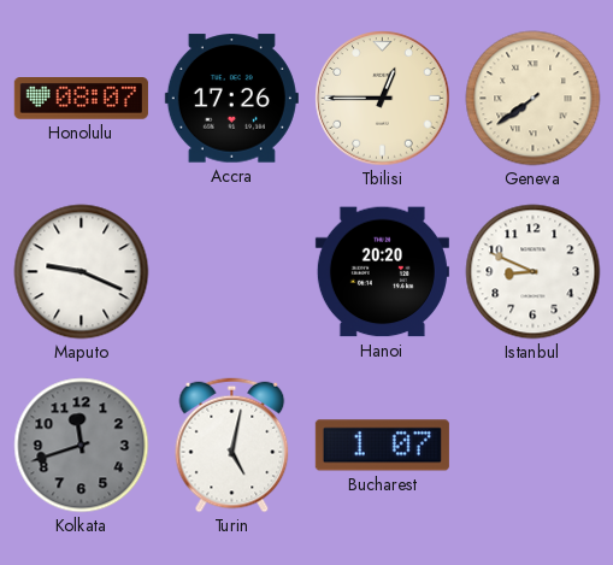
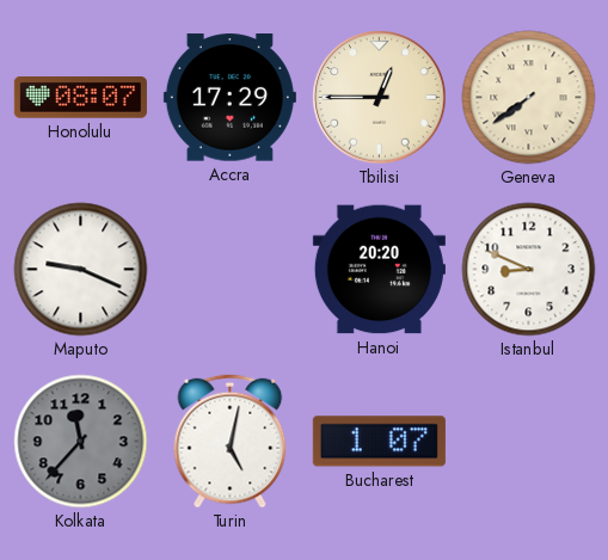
Accra: 17:26 -> 17:29 (229, 98)
Kolkata: 11:42 -> 11:37 (81, 442)
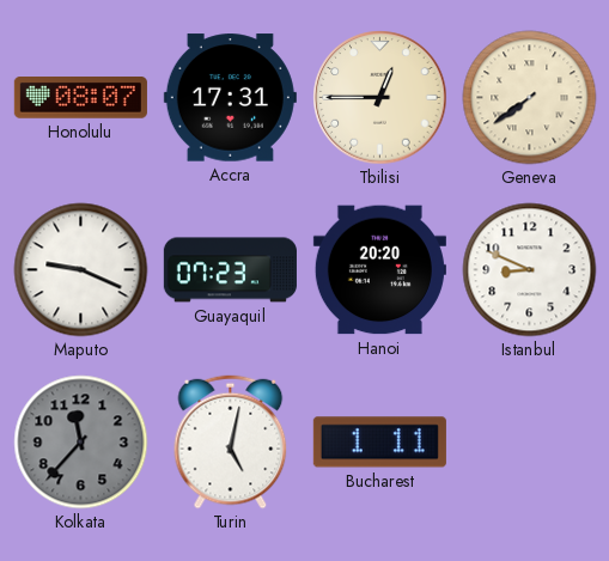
Accra: 17:29 -> 17:31 (230, 98)
Guayaquil: none -> 07:23 (230, 270)
Bucharest: 1:07 -> 1:11 (379, 443)
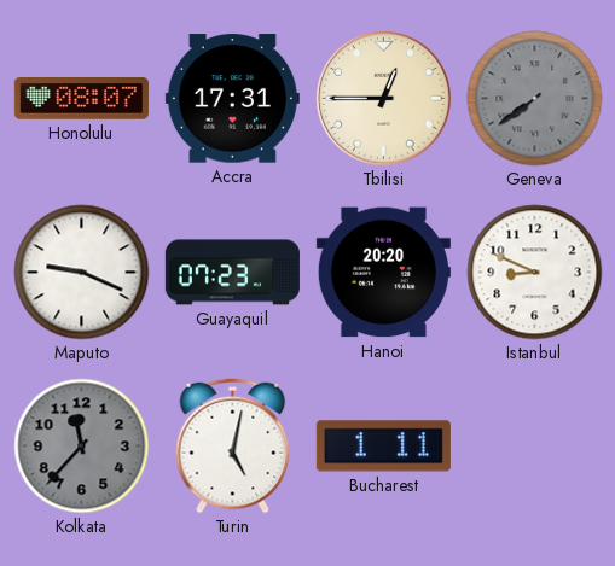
Geneva dial: cream -> grey (535, 99)
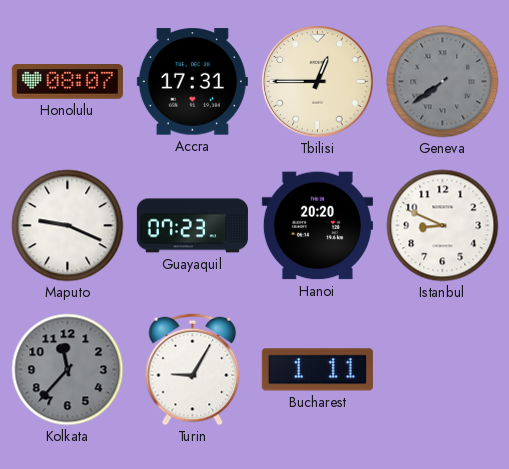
Turin: 5:02 -> 9:05 (193, 370)
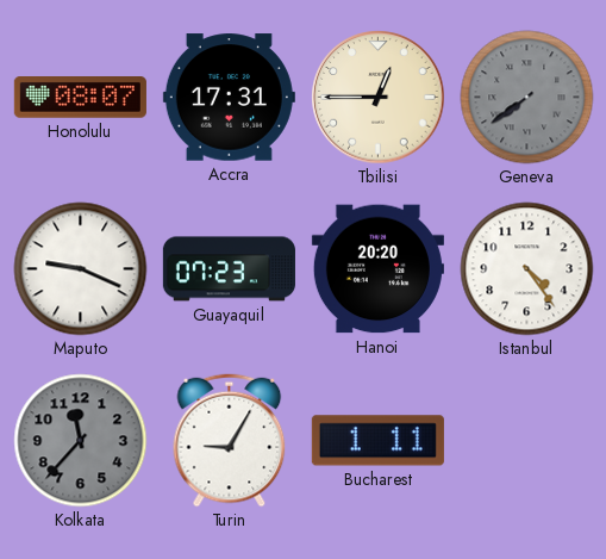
Istanbul: 8:49 -> 4:24 (527, 269)
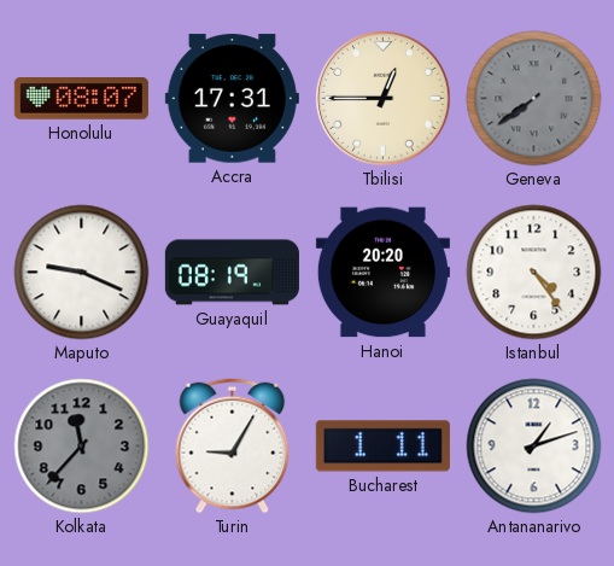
Guayaquil: 07:23 -> 08:19 (232, 273)
Antananarivo: none -> 1:12 (534, 447)
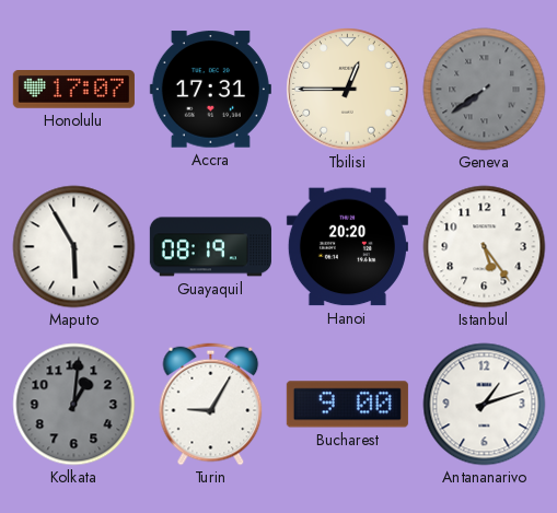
Honolulu: 08:07 -> 17:07 (73, 90)
Maputo: 9:19 -> 5:55 (74, 247)
Istanbul: 4:24 -> 5:24 (485, 247)
Kolkata: 11:37 -> 1:01 (74, 405)
Bucharest: 1:11 -> 9:00 (347, 405)
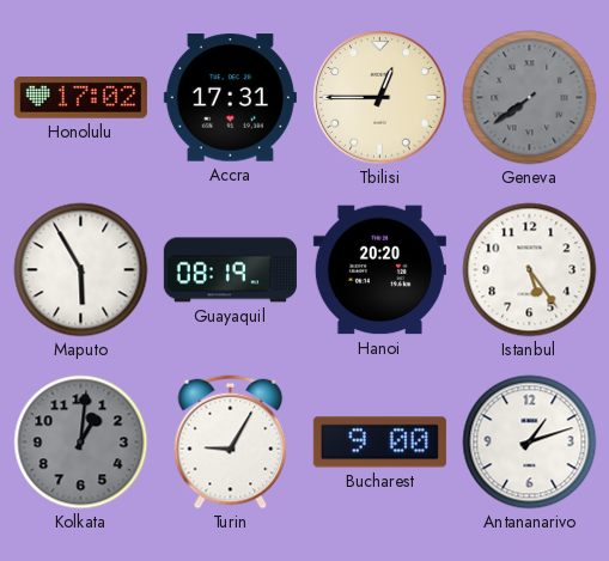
Honolulu: 17:07 -> 17:02 (80, 98)
